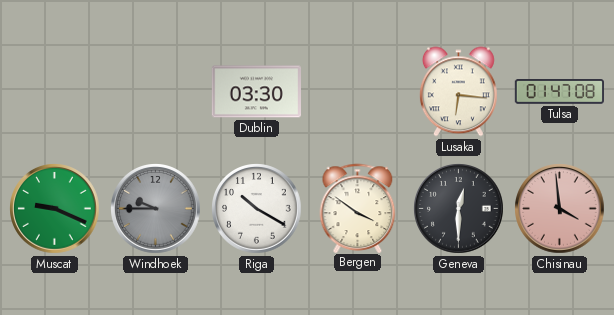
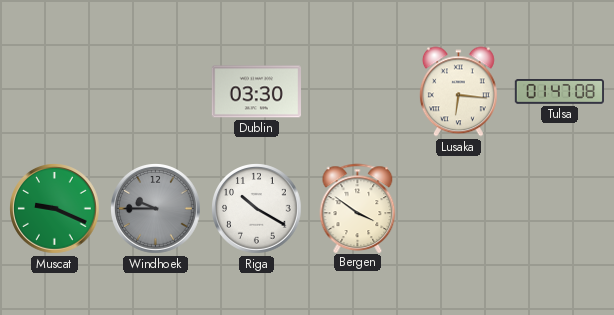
Geneva: 12:30 -> none (459, 209)
Chisinau: 3:59 -> none (560, 209)
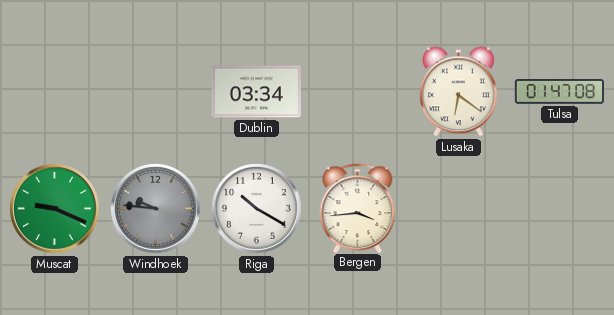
Dublin: 03:30 -> 03:34 (256, 92)
Lusaka: 6:16 -> 6:21 (458, 92)
Windhoek: 9:45 -> 9:46 (156, 209)
Bergen: 3:51 -> 3:44 (358, 208)
